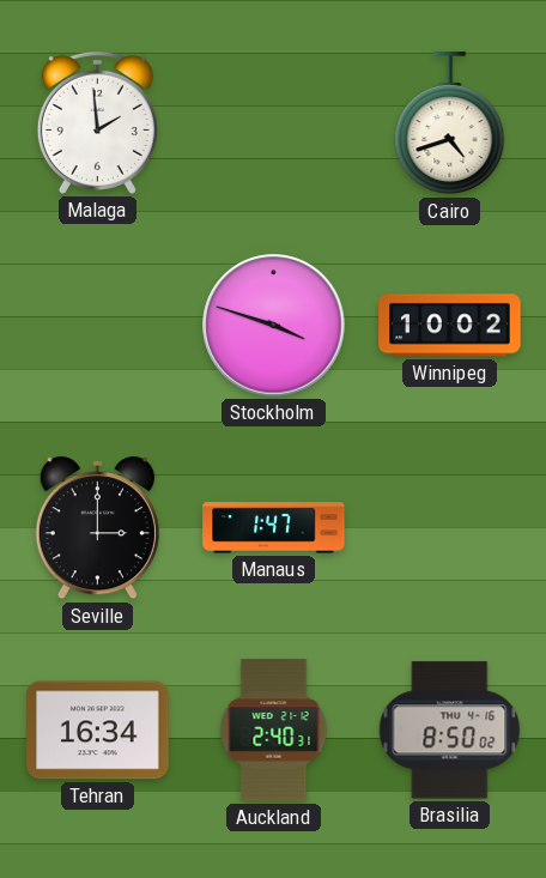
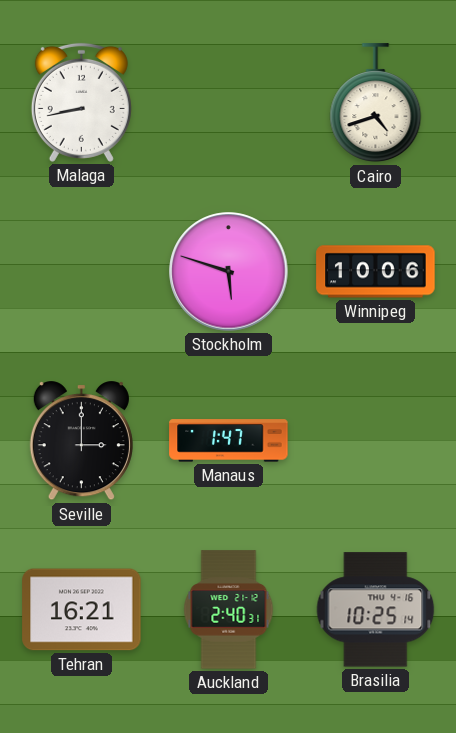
Malaga: 1:59 -> 8:43 (81, 102)
Stockholm: 3:48 -> 5:48 (229, 272)
Winnipeg: 10:02 -> 10:06 (376, 272)
Tehran: 16:34 -> 16:21 (82, 610)
Brasilia: 8:50 -> 10:25 (376, 610)
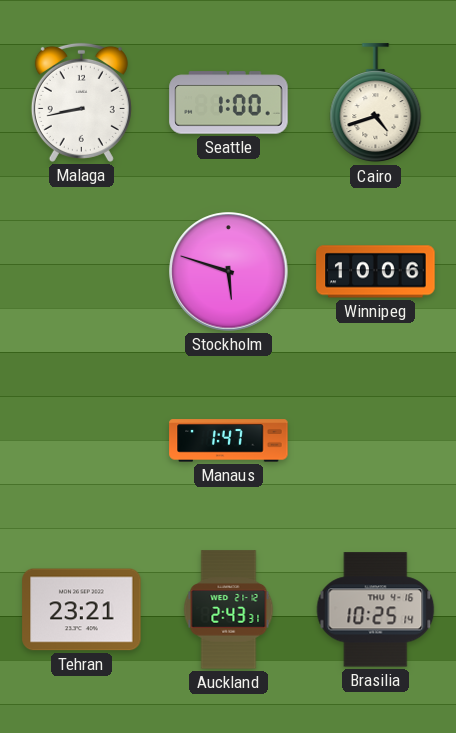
Seattle: none -> 1:00 (229, 103)
Seville: 3:00 -> none (81, 441)
Tehran: 16:21 -> 23:21 (82, 610)
Auckland: 2:40 -> 2:43 (229, 610)
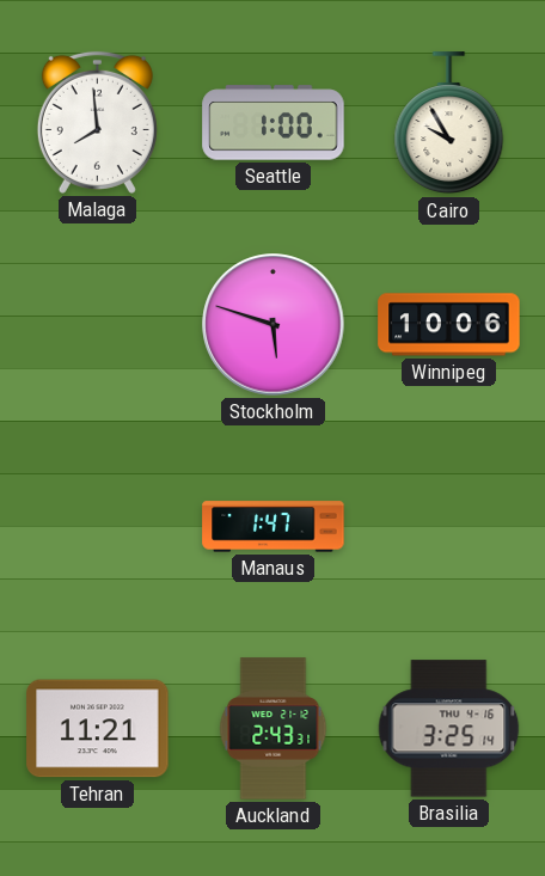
Malaga: 8:43 -> 7:59 (97, 122)
Cairo: 4:42 -> 9:55 (449, 123)
Tehran: 23:21 -> 11:21 (98, 729)
Brasilia: 10:25 -> 3:25 (449, 729)
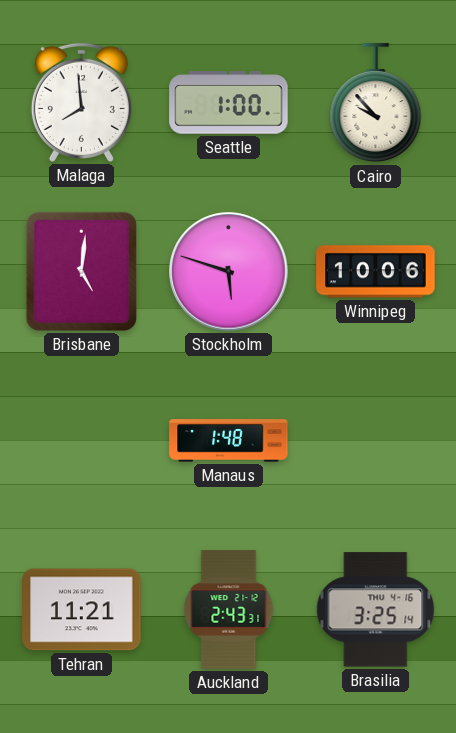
Cairo: 9:55 -> 9:53 (376, 103)
Brisbane: none -> 5:01 (81, 271)
Manaus: 1:47 -> 1:48 (229, 441)
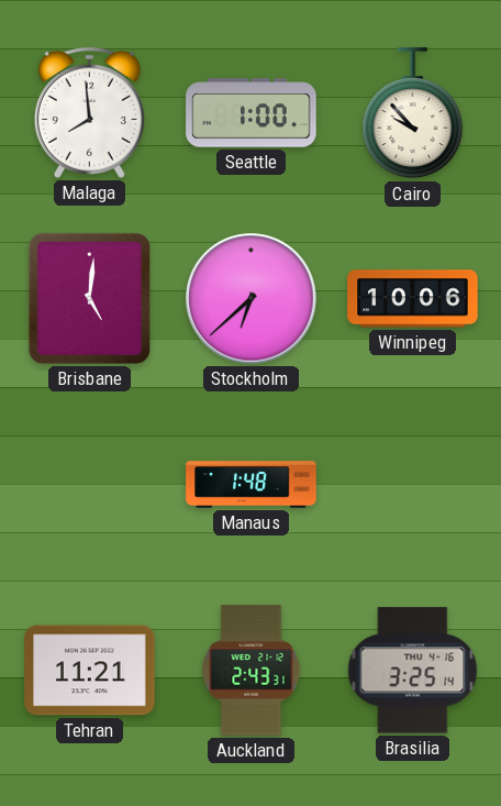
Stockholm: 5:48 -> 6:38 (252, 299)
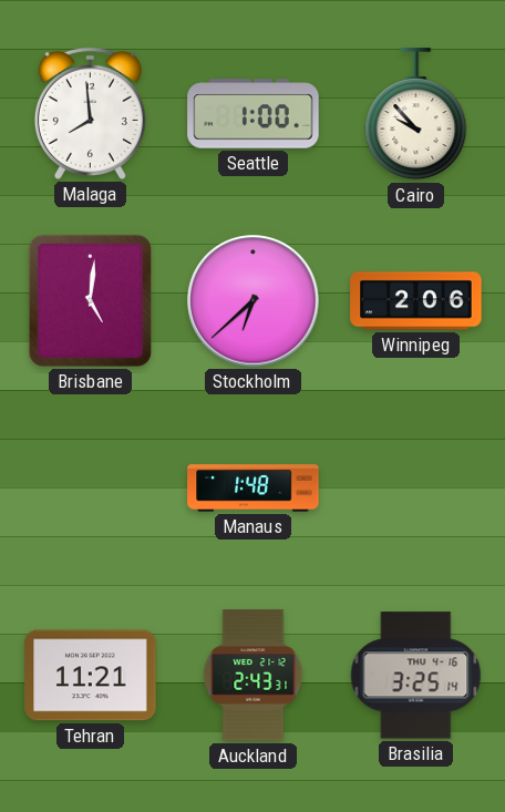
Winnipeg: 10:06 -> 2:06 (416, 301)
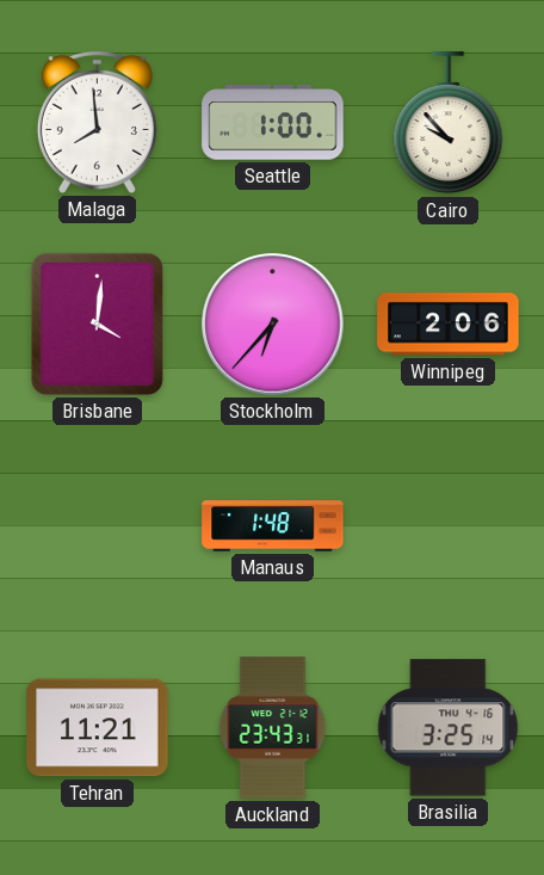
Brisbane: 5:01 -> 4:01 (97, 323)
Stockholm: 6:38 -> 6:37 (273, 325)
Auckland: 2:43 -> 23:43 (273, 728)
